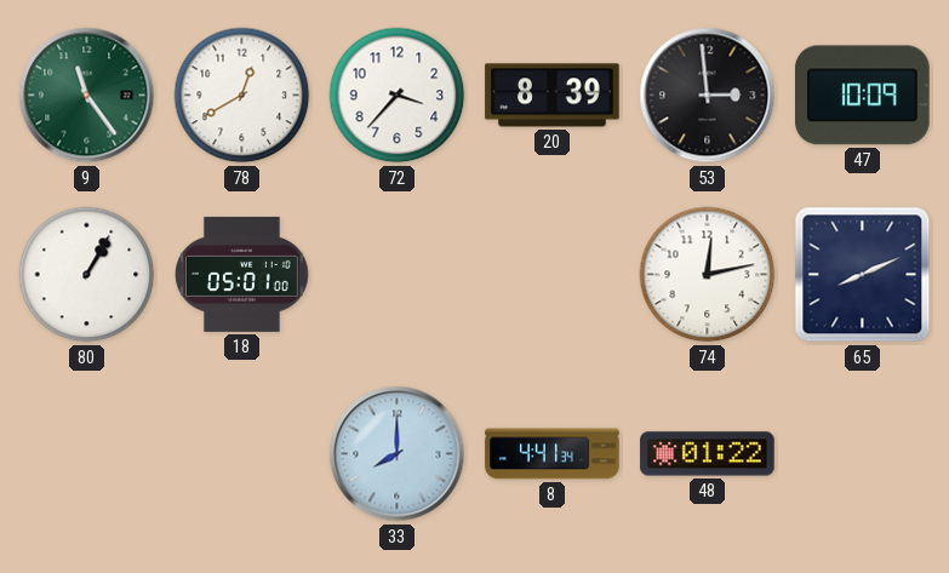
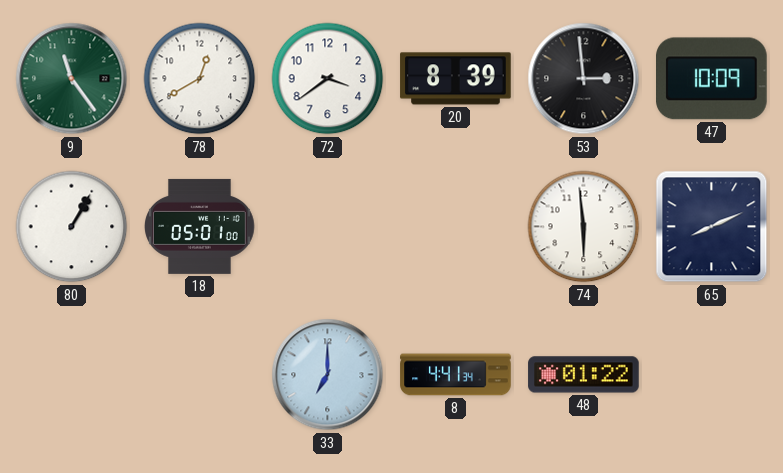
72: 3:37 -> 3:39 (328, 79)
74: 12:13 -> 5:59 (584, 227)
33: 8:00 -> 7:00 (328, 375)
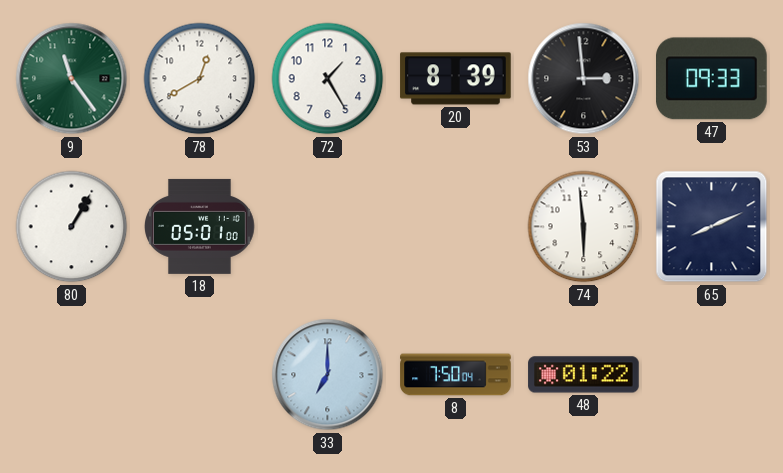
72: 3:39 -> 1:25 (328, 79)
47: 10:09 -> 09:33 (712, 79)
8: 4:41 -> 7:50 (456, 375)
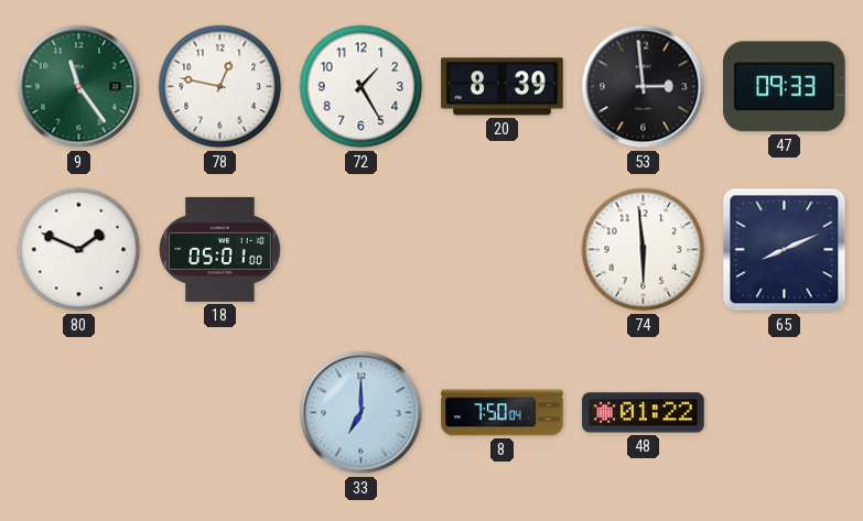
78: 12:40 -> 12:47 (220, 87)
80: 1:05 -> 1:49 (79, 250)
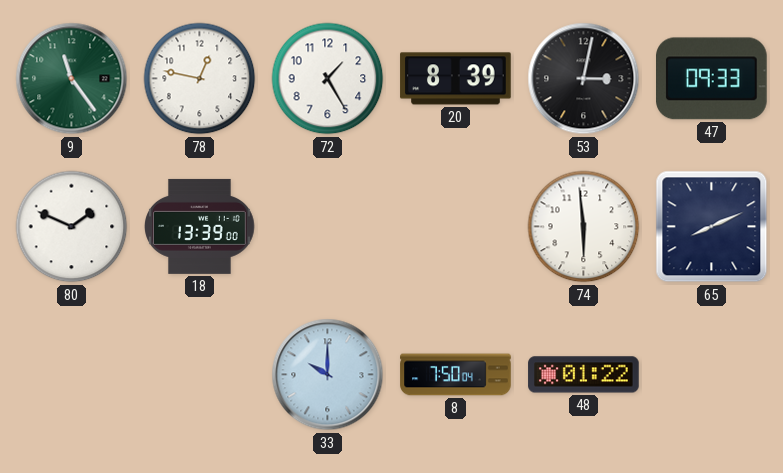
53: 2:59 -> 3:02 (584, 79)
18: 05:01 -> 13:39 (200, 226)
33: 7:00 -> 10:00 (328, 375)
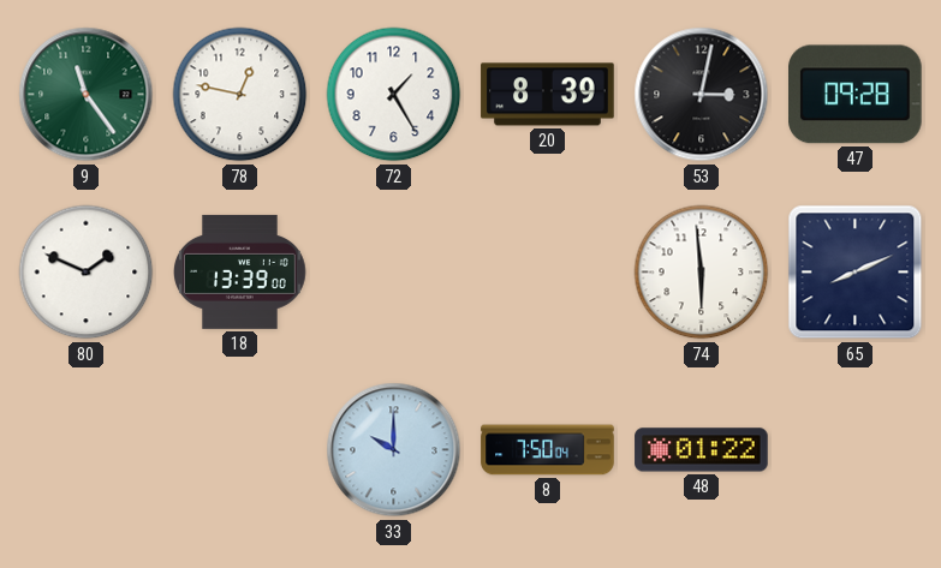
47: 09:33 -> 09:28 (856, 95)
